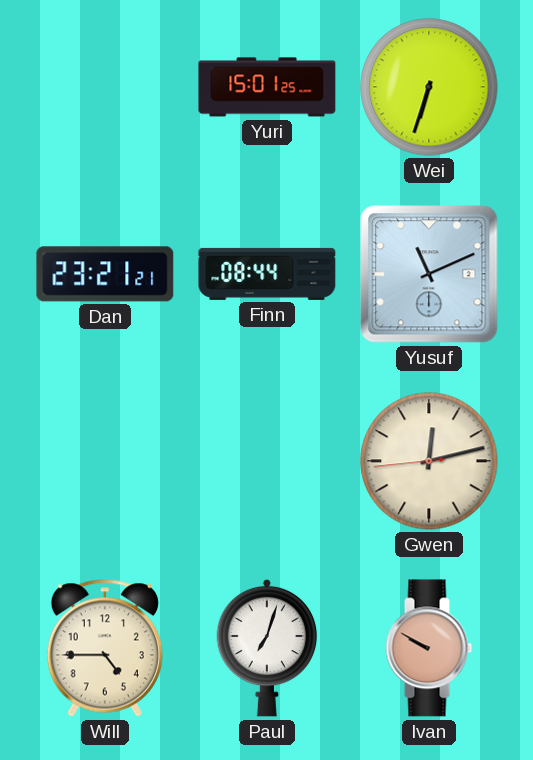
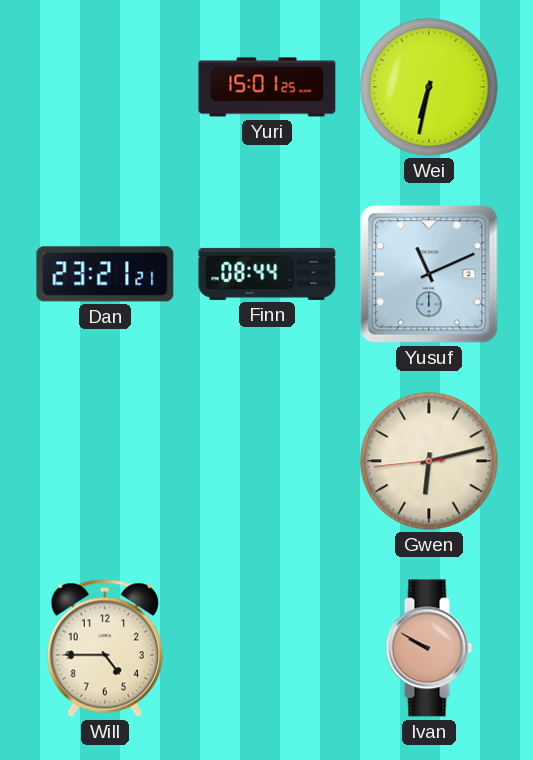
Wei: 6:33 -> 6:32 (429, 87)
Gwen: 12:12 -> 6:12 (429, 461)
Paul: 7:03 -> none (267, 648)
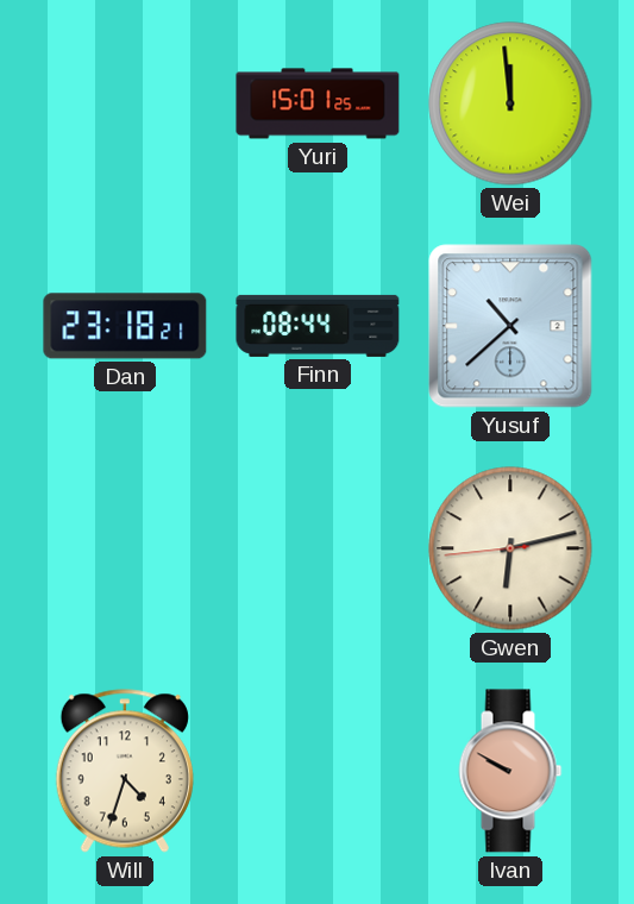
Wei: 6:32 -> 11:59 (510, 103)
Dan: 23:21 -> 23:18 (125, 326)
Yusuf: 11:11 -> 10:38 (510, 326)
Will: 4:45 -> 4:33 (125, 771)
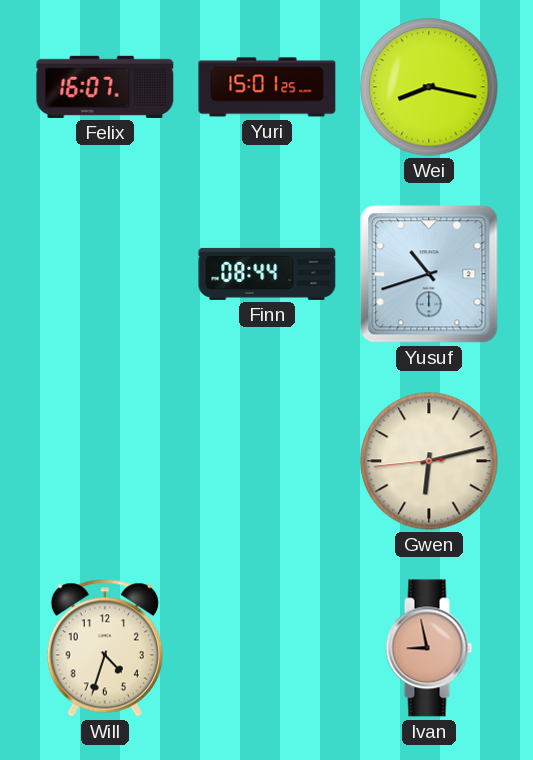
Felix: none -> 16:07 (105, 87)
Wei: 11:59 -> 8:17 (429, 87)
Dan: 23:18 -> none (125, 326)
Yusuf: 10:38 -> 10:42 (429, 274)
Ivan: 9:50 -> 8:58 (429, 648)
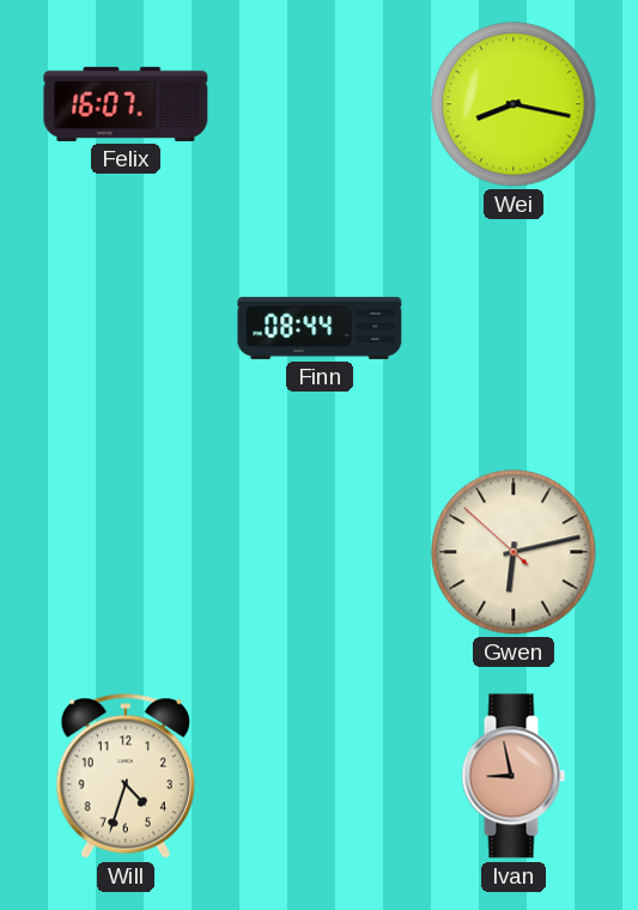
Yuri: 15:01 -> none (267, 87)
Yusuf: 10:42 -> none (429, 274)
Gwen: 6:12:44 -> 6:12:52 (514, 552)
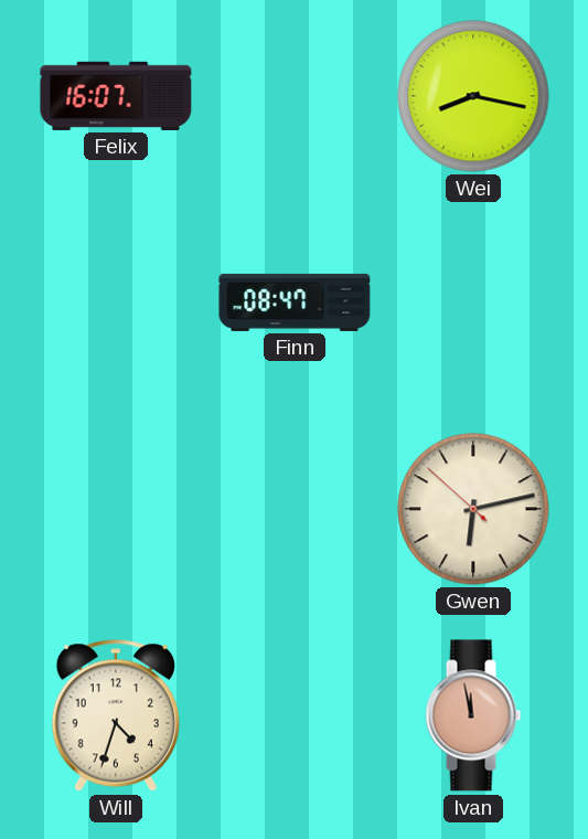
Finn: 08:44 -> 08:47 (295, 302)
Ivan: 8:58 -> 11:58 (473, 715)
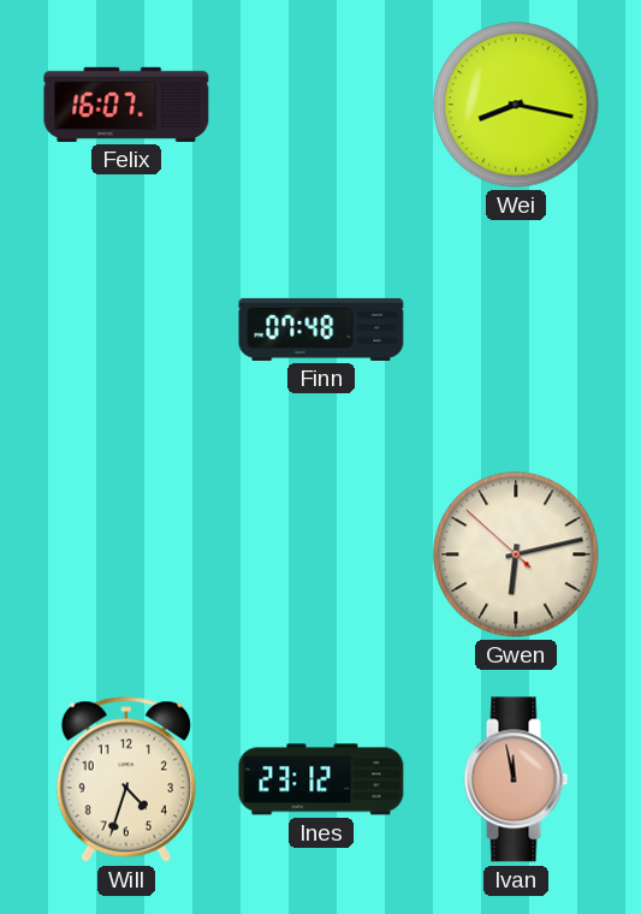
Finn: 08:47 -> 07:48 (321, 330)
Ines: none -> 23:12 (321, 779)
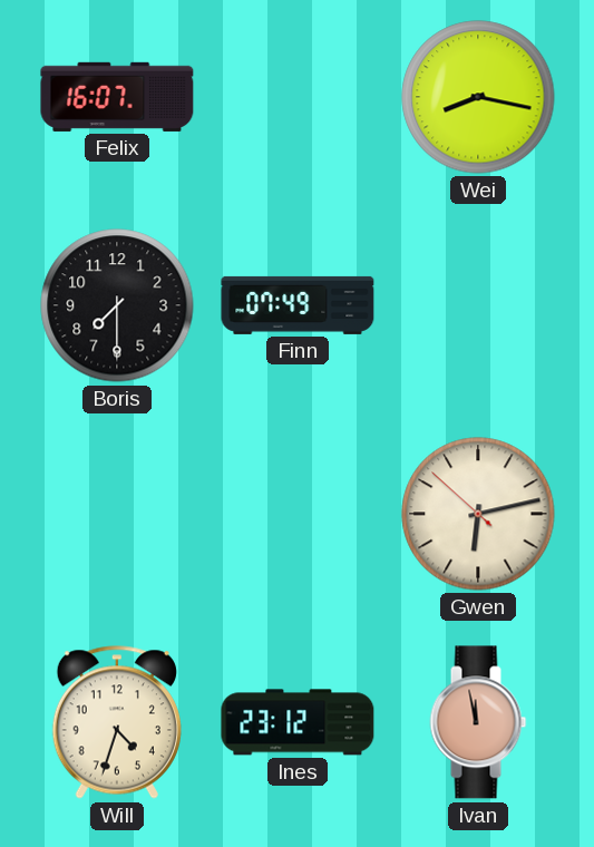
Boris: none -> 7:30 (117, 305)
Finn: 07:48 -> 07:49 (298, 305)
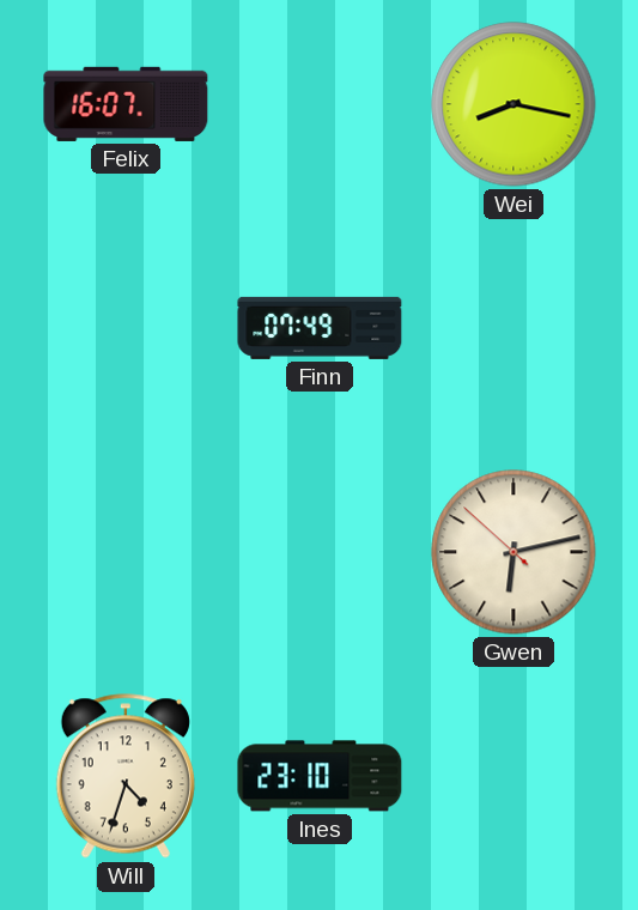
Boris: 7:30 -> none (117, 305)
Ines: 23:12 -> 23:10 (320, 776)
Ivan: 11:58 -> none (478, 722)
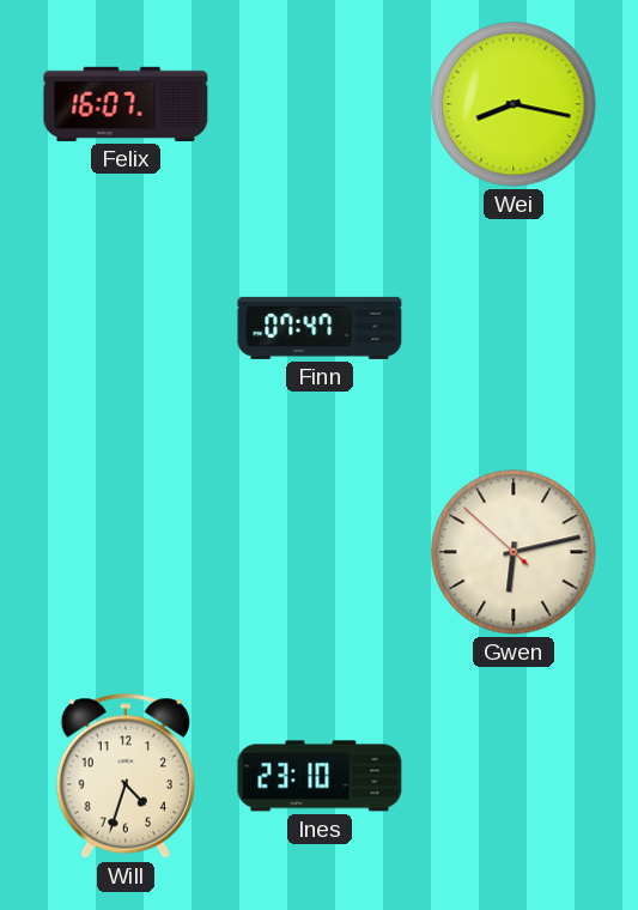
Finn: 07:49 -> 07:47 (320, 328)
